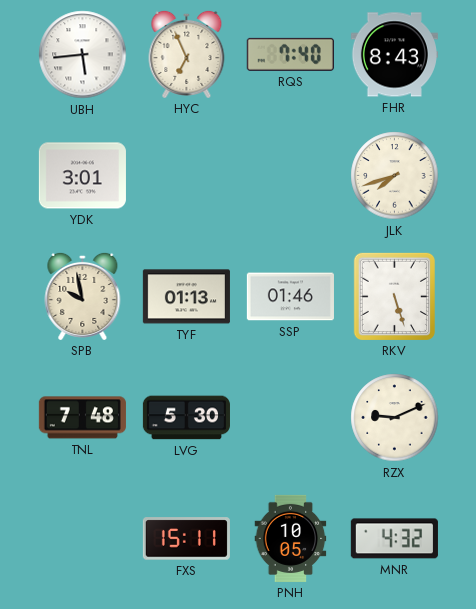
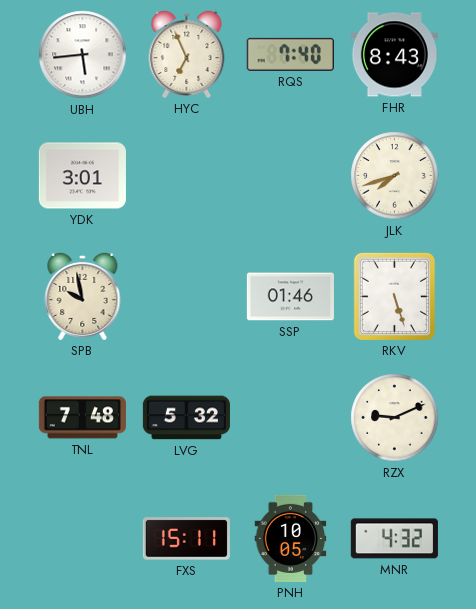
TYF: 01:13 -> none (186, 297)
LVG: 5:30 -> 5:32 (186, 418)
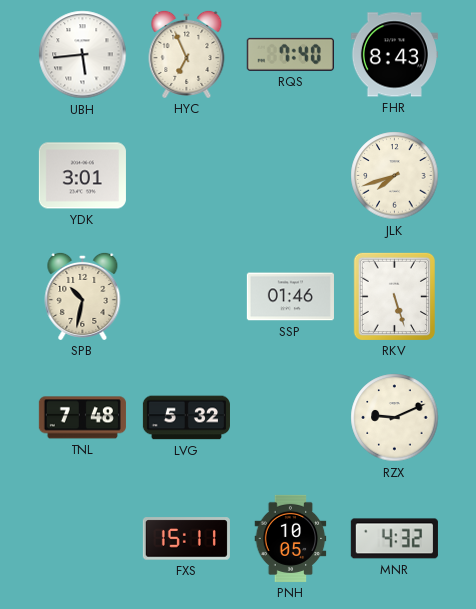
SPB: 9:58 -> 10:32 (83, 296)
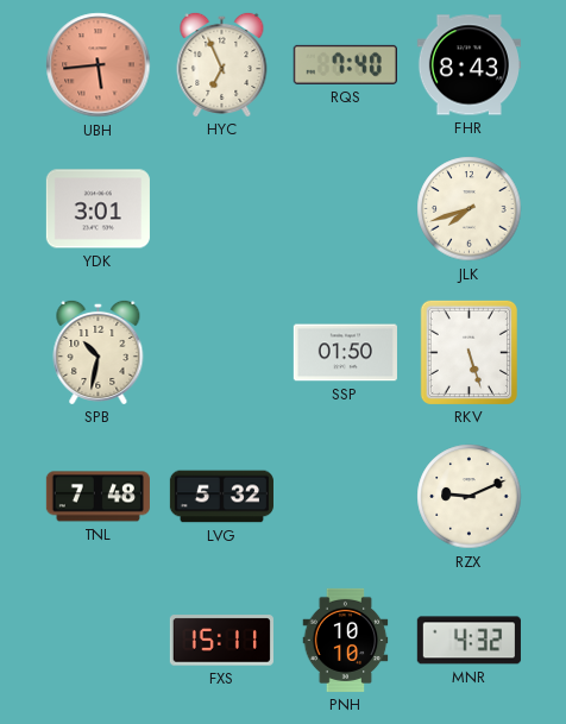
UBH dial: white -> salmon (99, 65)
SSP: 01:46 -> 01:50 (345, 353)
PNH: 10:05 -> 10:10 (346, 640)
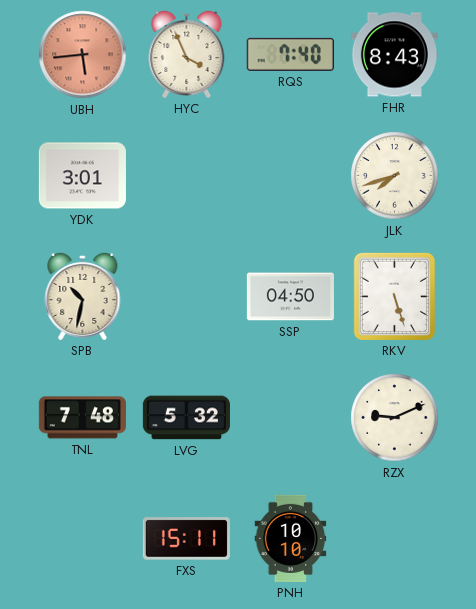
HYC: 6:56 -> 3:56 (187, 54)
SSP: 01:50 -> 04:50 (290, 297)
MNR: 4:32 -> none (468, 641)
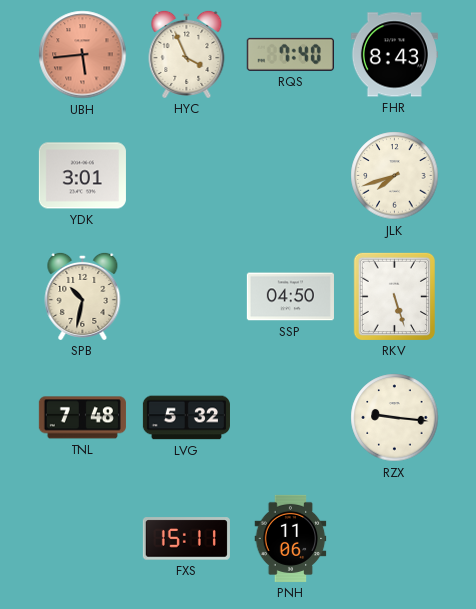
RZX: 9:11 -> 9:16 (395, 418)
PNH: 10:10 -> 11:06 (291, 538)
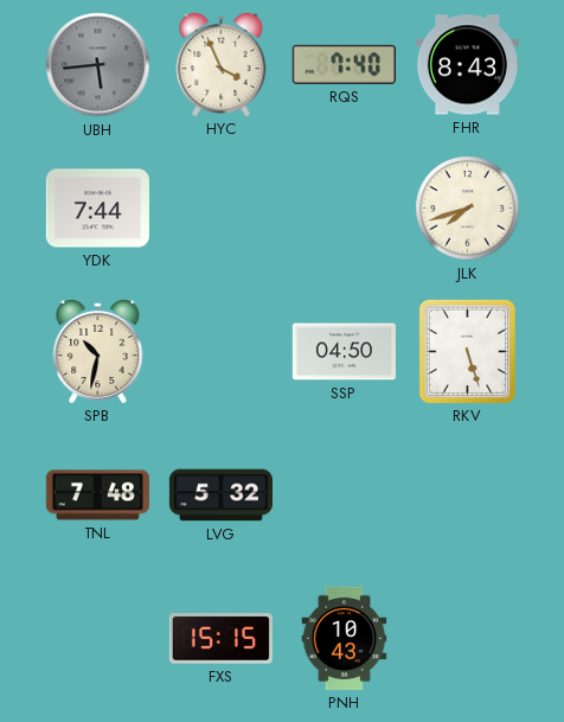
UBH dial: salmon -> grey (98, 65)
YDK: 3:01 -> 7:44 (97, 209)
RZX: 9:16 -> none (395, 418)
FXS: 15:11 -> 15:15 (220, 639)
PNH: 11:06 -> 10:43 (345, 638)
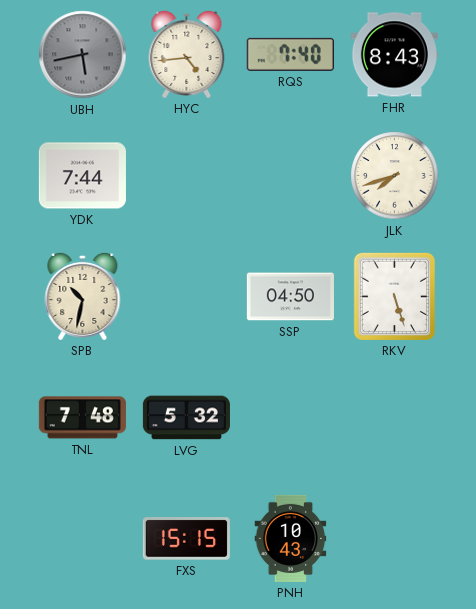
UBH: 5:44 -> 5:43 (83, 55)
HYC: 3:56 -> 4:44 (187, 54)
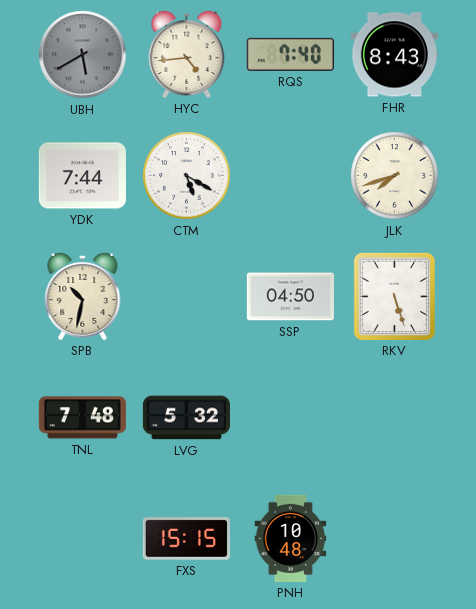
UBH: 5:43 -> 5:40 (83, 55)
CTM: none -> 5:20 (187, 176)
PNH: 10:43 -> 10:48 (291, 538)
